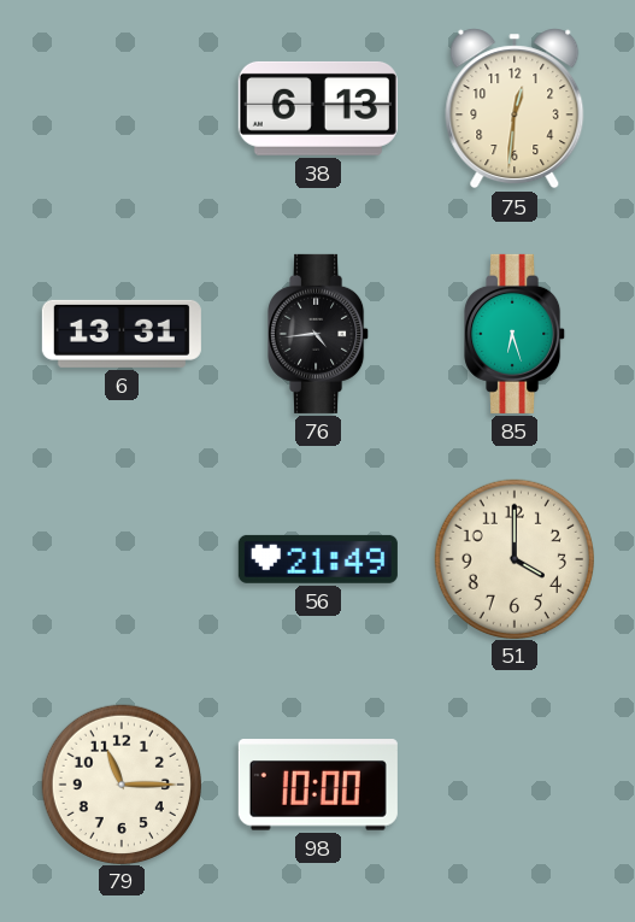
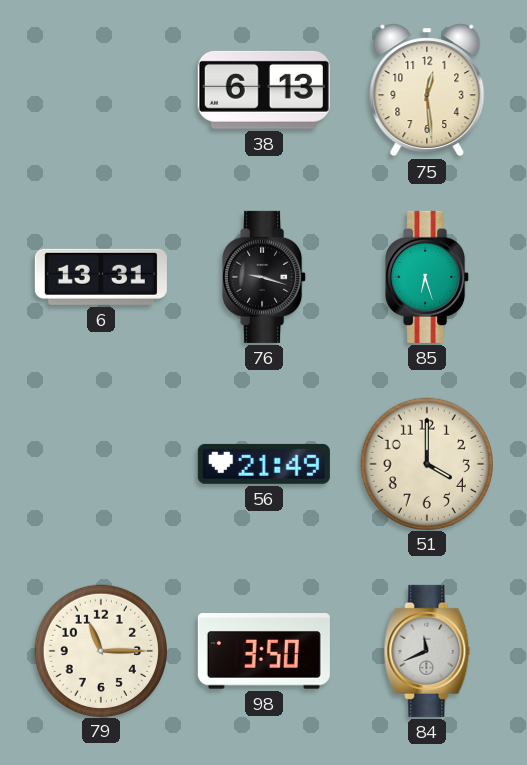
75: 12:31 -> 12:29 (427, 90)
76: 4:44 -> 9:18 (265, 277)
98: 10:00 -> 3:50 (264, 651)
84: none -> 11:41 (427, 651)
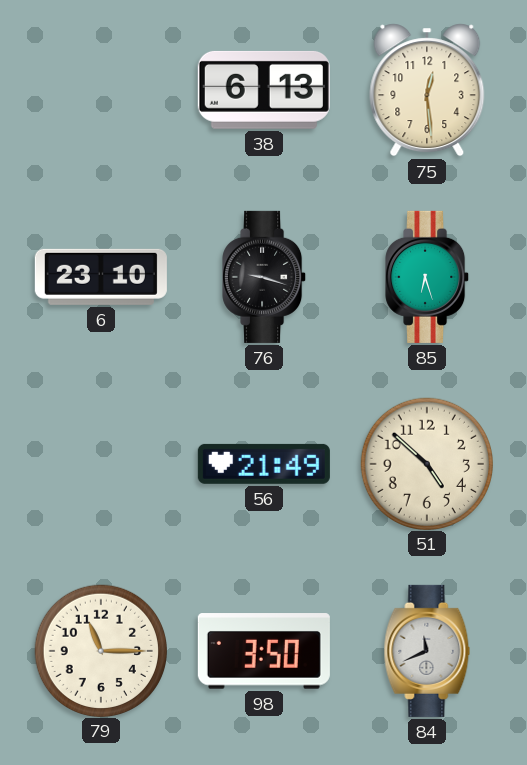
6: 13:31 -> 23:10 (101, 277)
51: 4:00 -> 4:52 (426, 463)
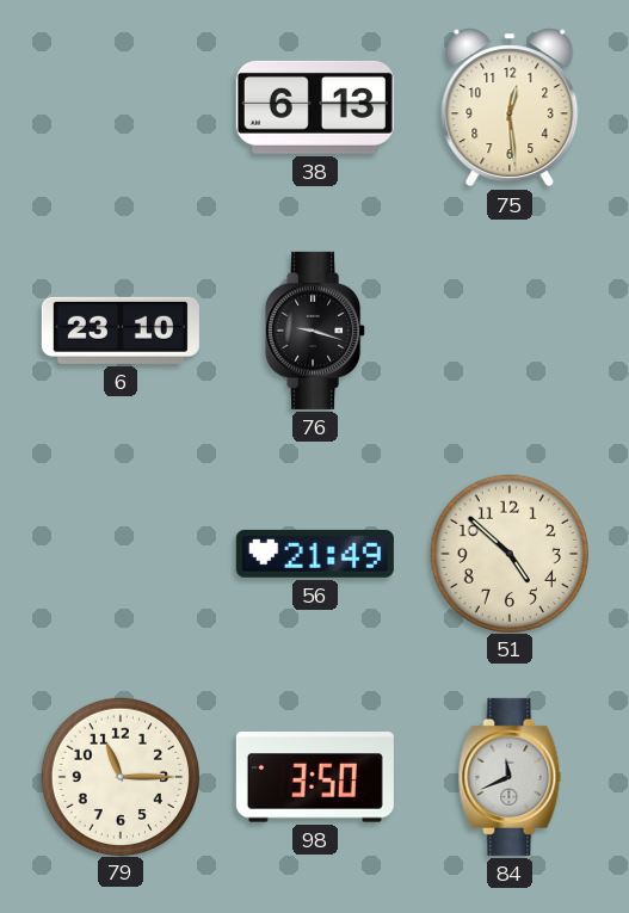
85: 6:27 -> none (428, 277)
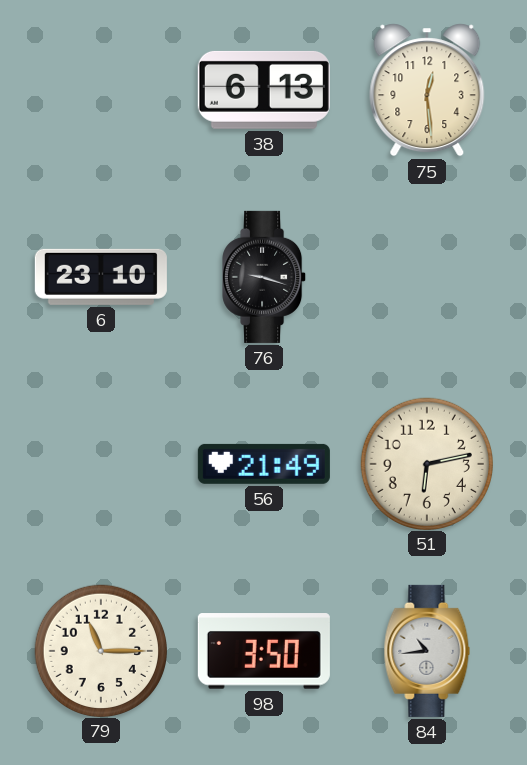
51: 4:52 -> 6:13 (426, 463)
84: 11:41 -> 10:44 (427, 651)
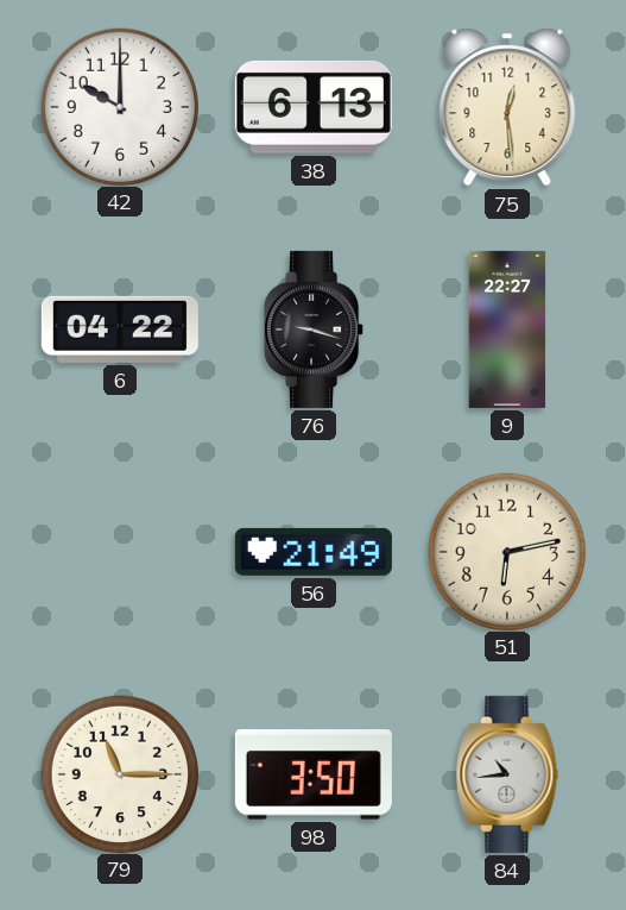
42: none -> 10:00 (119, 106)
6: 23:10 -> 04:22 (120, 330)
9: none -> 22:27 (507, 330)
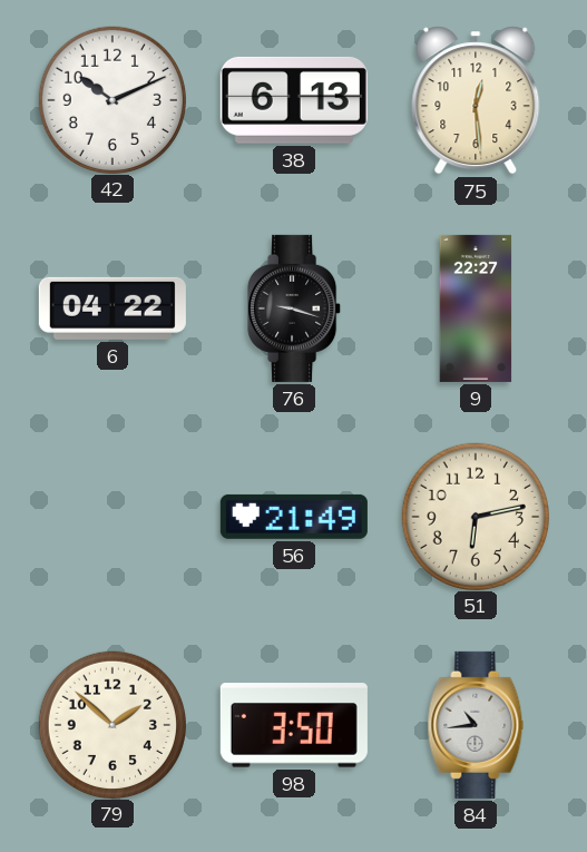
42: 10:00 -> 10:11 (111, 99)
79: 11:15 -> 1:52 (111, 724)
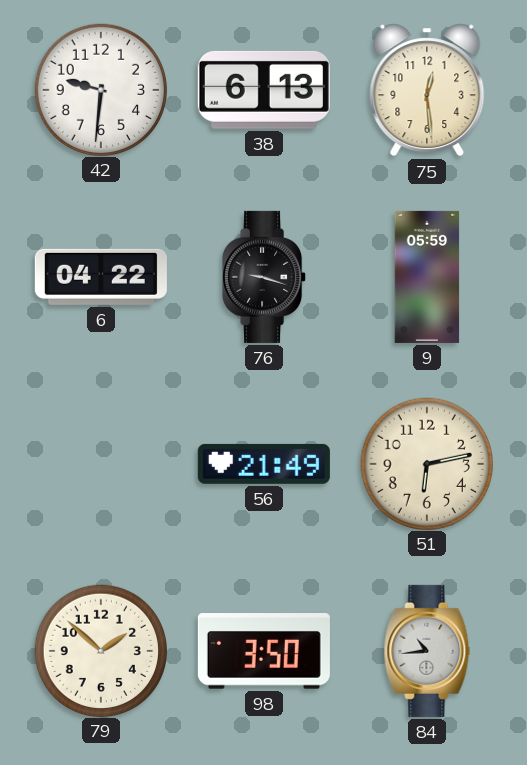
42: 10:11 -> 9:31 (100, 89)
9: 22:27 -> 05:59 (427, 277)
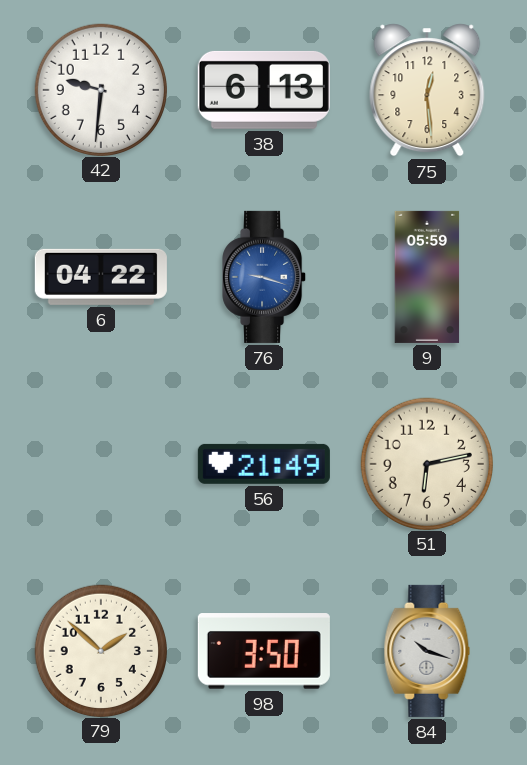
76 dial: black -> blue (265, 277)
84: 10:44 -> 10:18 (427, 651)
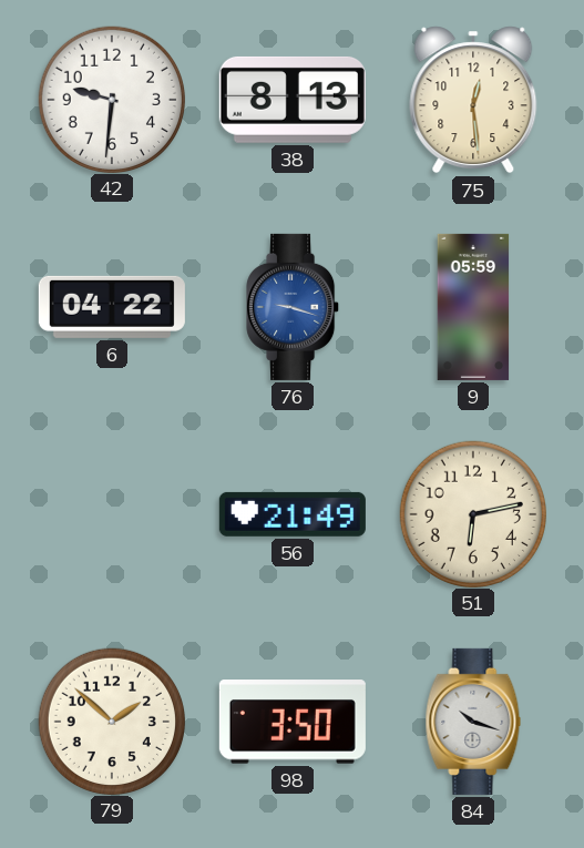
38: 6:13 -> 8:13 (293, 100)
